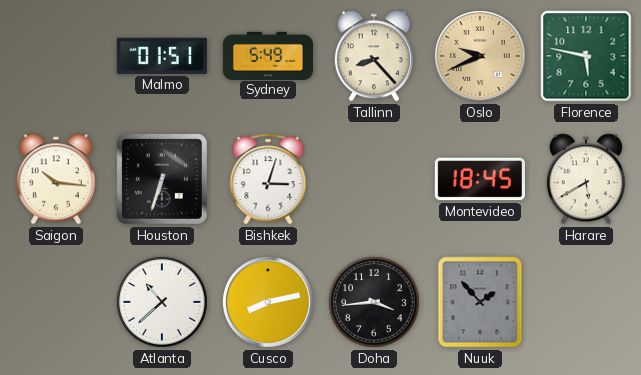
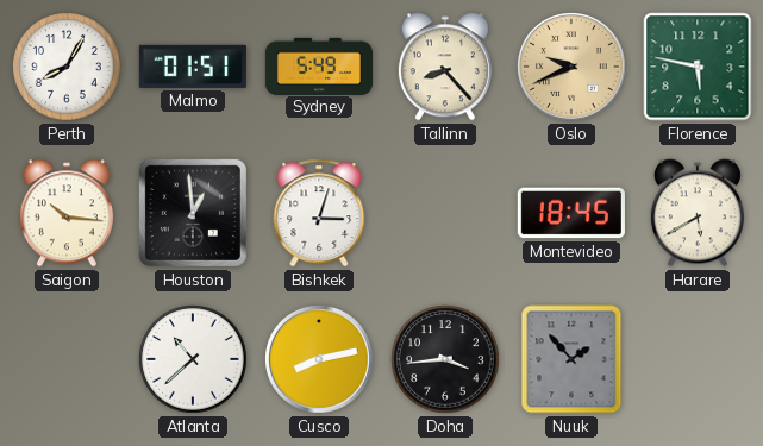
Perth: none -> 8:05 (67, 67)
Houston: 6:33 -> 12:59 (193, 213)
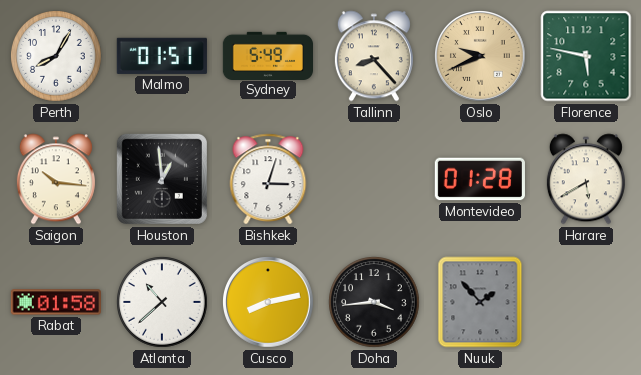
Montevideo: 18:45 -> 01:28 (480, 179)
Rabat: none -> 01:58 (56, 302)
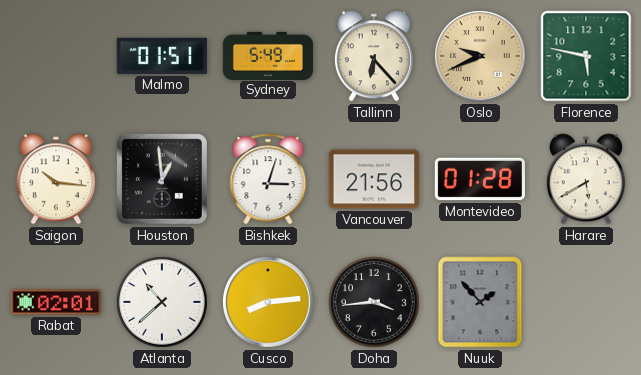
Perth: 8:05 -> none (56, 56)
Tallinn: 8:23 -> 6:23 (374, 56)
Vancouver: none -> 21:56 (374, 179)
Rabat: 01:58 -> 02:01 (56, 302)
Cusco: 8:13 -> 8:14 (269, 303)
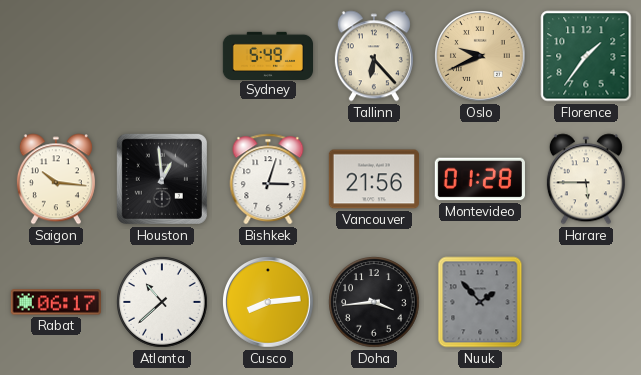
Malmo: 01:51 -> none (162, 56)
Florence: 5:47 -> 1:36 (586, 56)
Harare: 5:40 -> 5:45 (586, 179)
Rabat: 02:01 -> 06:17 (56, 302)
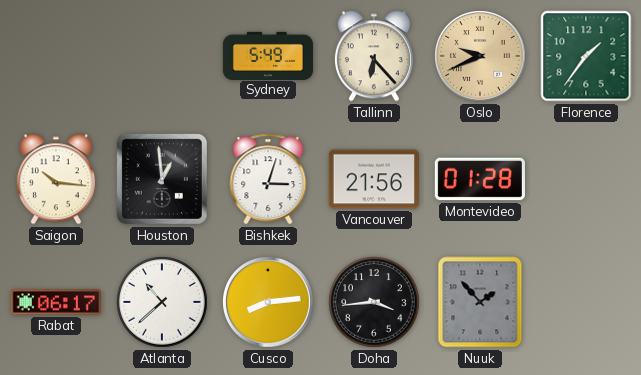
Harare: 5:45 -> none (586, 179)
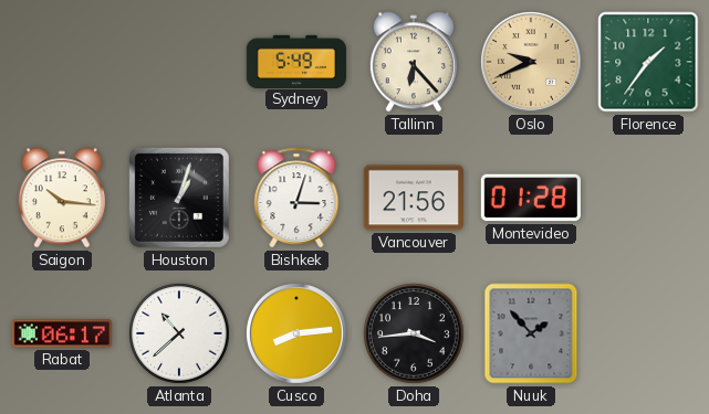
Houston: 12:59 -> 1:03 (179, 198)
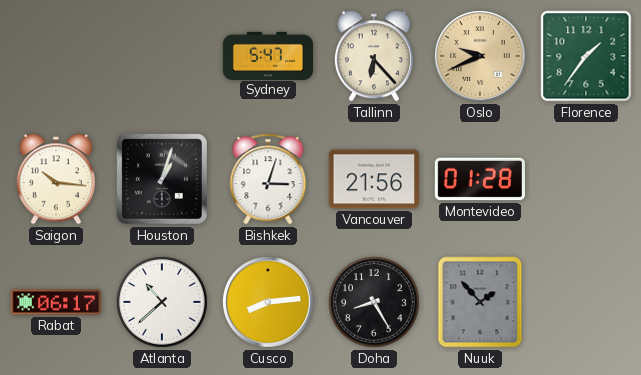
Sydney: 5:49 -> 5:47 (267, 55)
Doha: 3:44 -> 8:25 (374, 302)
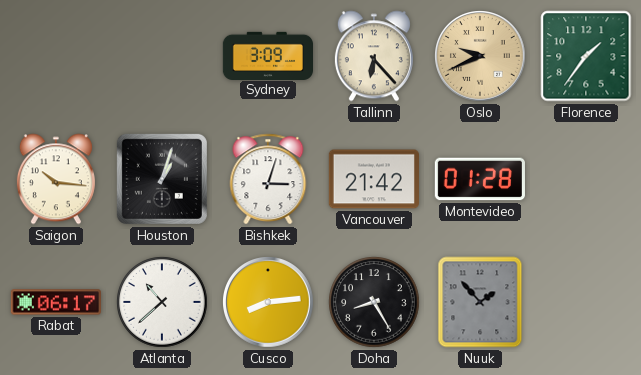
Sydney: 5:47 -> 3:09 (267, 55)
Vancouver: 21:56 -> 21:42 (374, 179)
